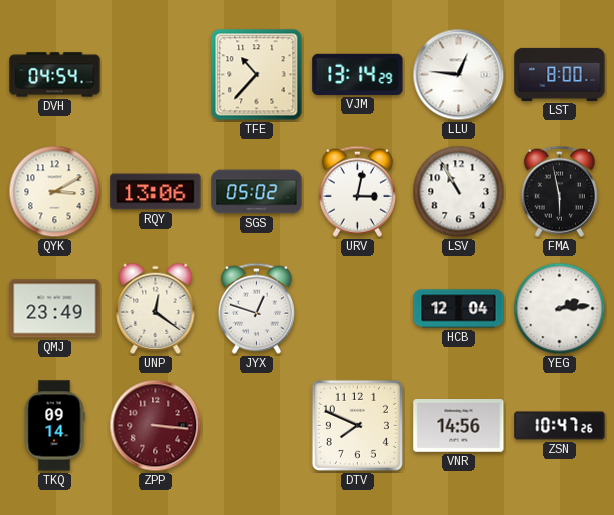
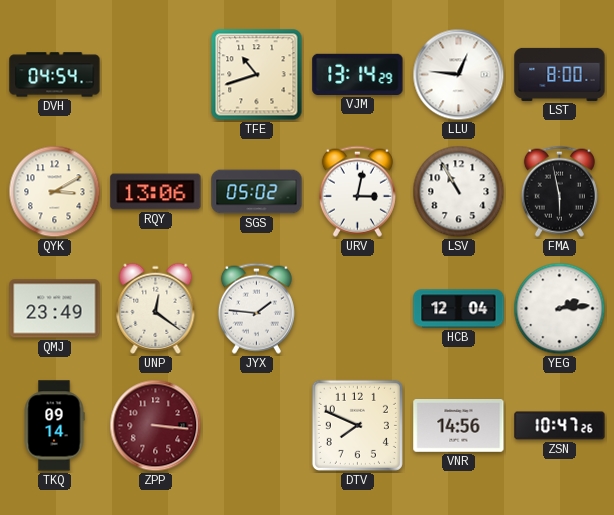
TFE: 10:37 -> 10:42 (257, 75)
JYX: 12:48 -> 1:46 (256, 308)
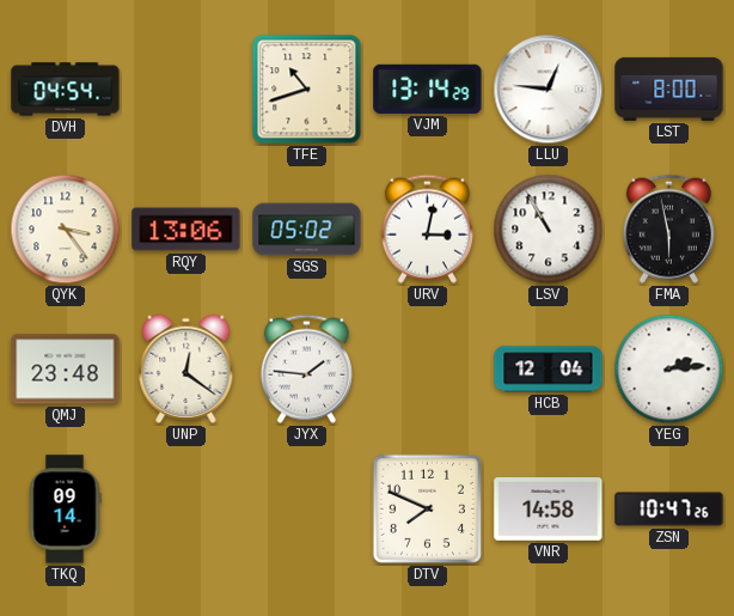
QYK: 3:10 -> 3:24 (66, 230)
QMJ: 23:49 -> 23:48 (66, 370)
ZPP: 3:16 -> none (156, 426)
VNR: 14:56 -> 14:58 (549, 510)
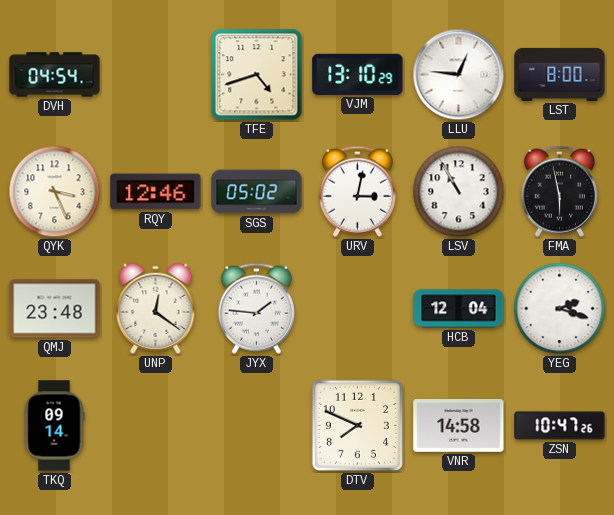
TFE: 10:42 -> 4:42 (257, 75)
VJM: 13:14 -> 13:10 (358, 74)
QYK: 3:24 -> 3:26 (55, 192)
RQY: 13:06 -> 12:46 (156, 192)
YEG: 2:14 -> 2:18 (560, 309)
